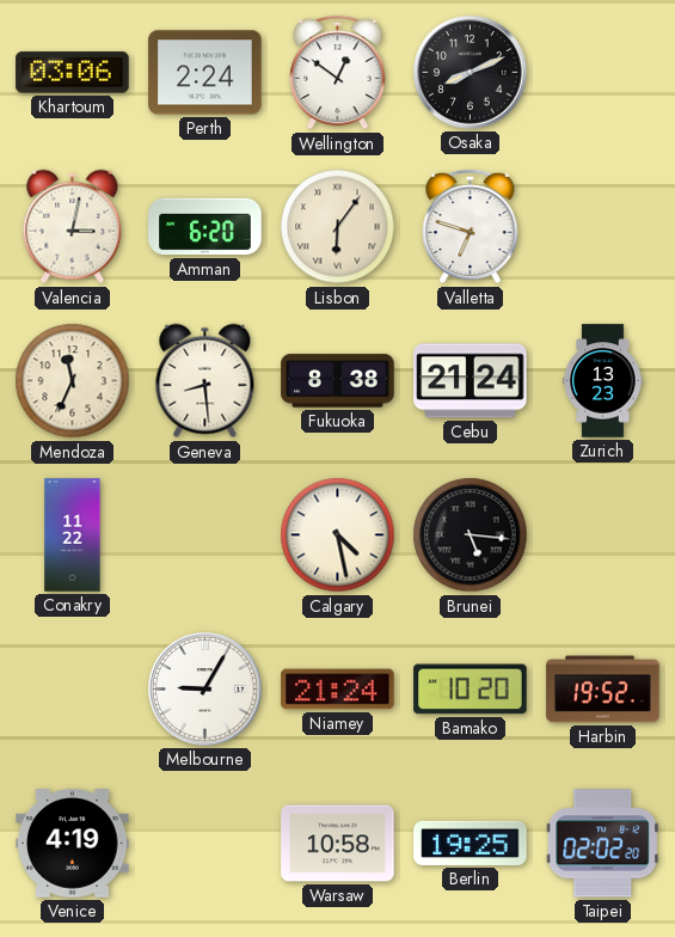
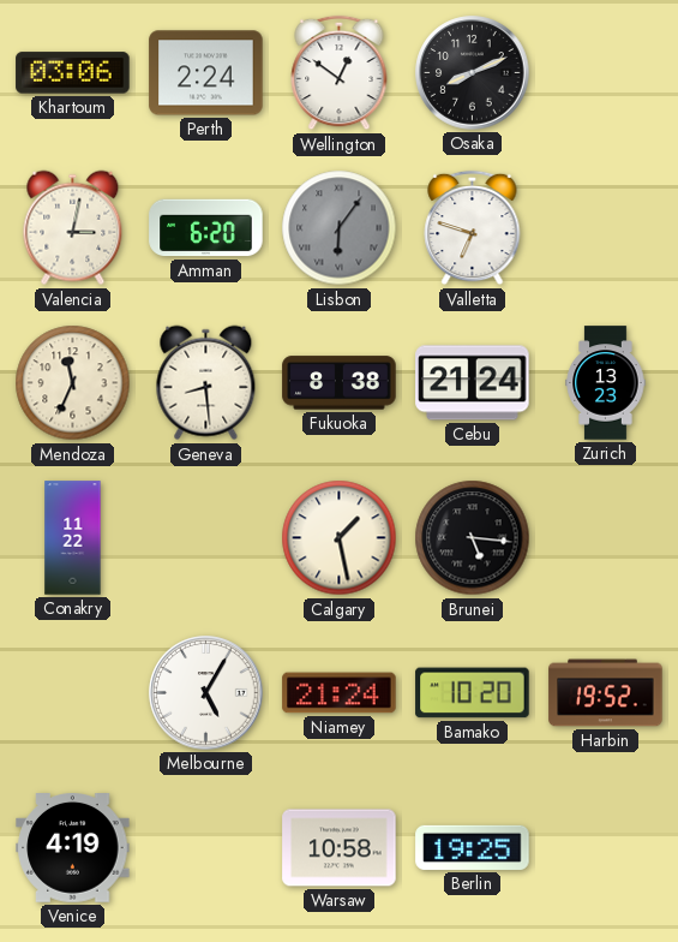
Lisbon dial: cream -> grey (340, 228)
Calgary: 4:28 -> 1:28 (340, 538)
Melbourne: 9:05 -> 5:05 (206, 693)
Taipei: 02:02 -> none (602, 844)
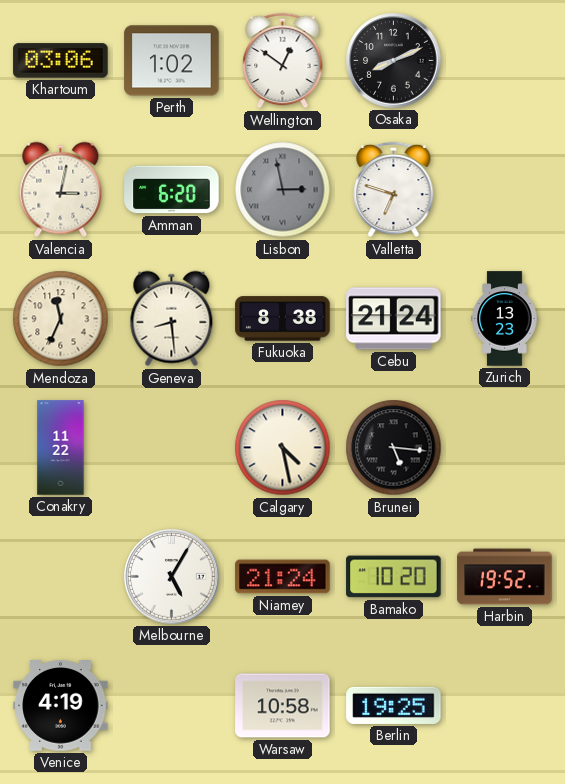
Perth: 2:24 -> 1:02 (172, 61)
Lisbon: 6:06 -> 2:58 (283, 190)
Calgary: 1:28 -> 4:28 (283, 448)
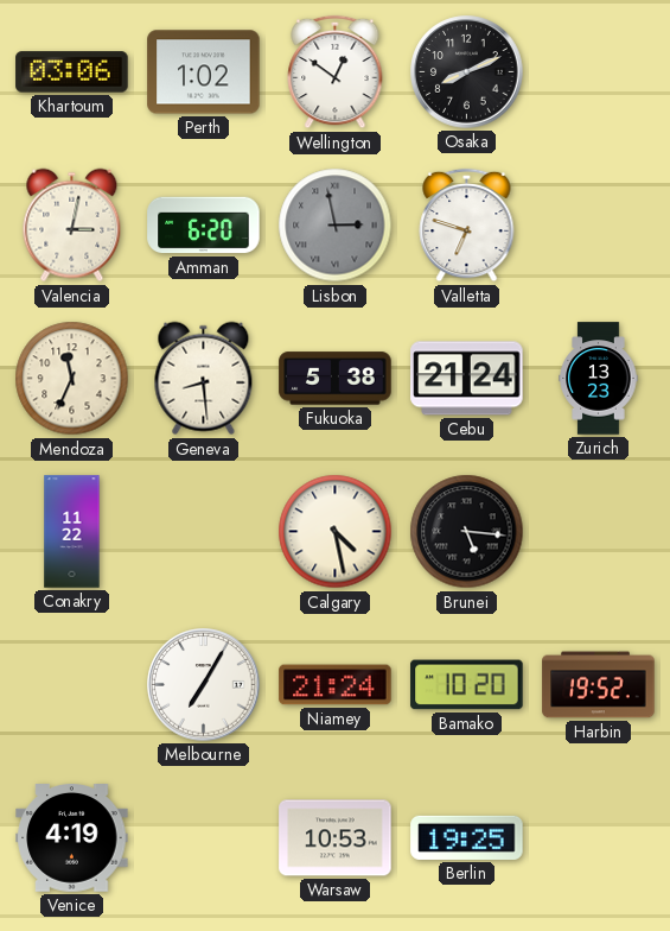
Fukuoka: 8:38 -> 5:38 (336, 379)
Melbourne: 5:05 -> 7:05 (204, 685)
Warsaw: 10:58 -> 10:53 (336, 838)
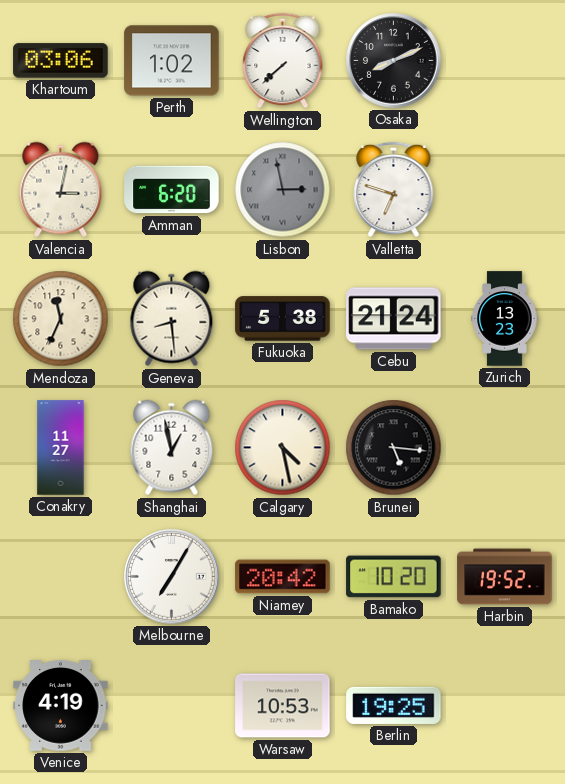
Wellington: 12:51 -> 7:38 (283, 61)
Conakry: 11:22 -> 11:27 (61, 448)
Shanghai: none -> 12:58 (172, 448)
Niamey: 21:24 -> 20:42 (283, 577)
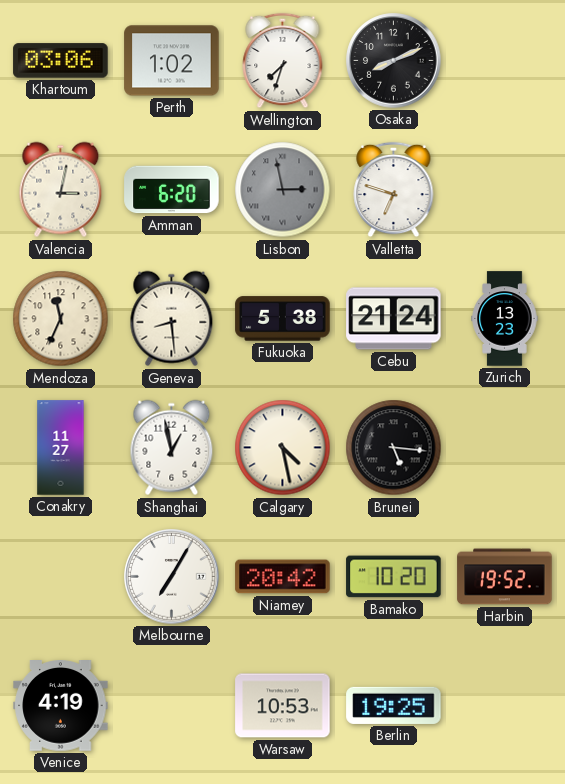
Wellington: 7:38 -> 7:33 (283, 61)
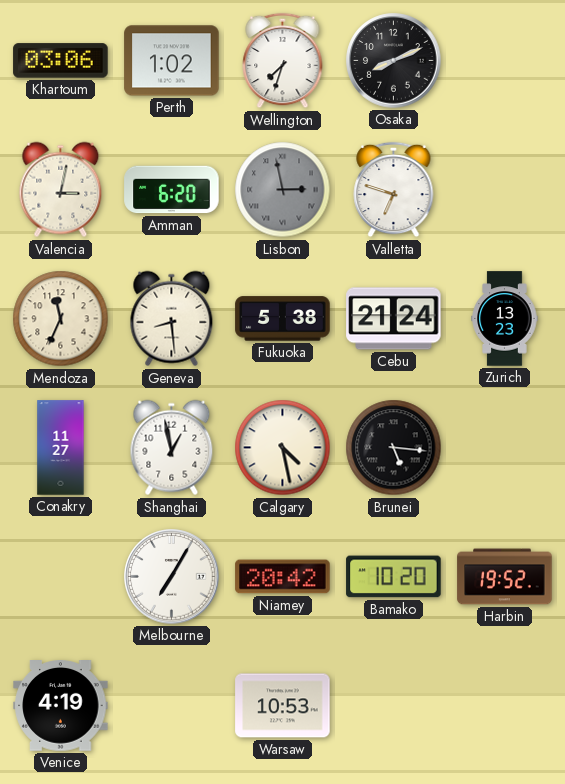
Berlin: 19:25 -> none (394, 705)
